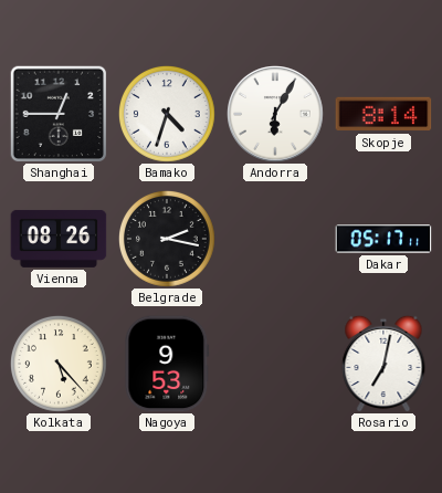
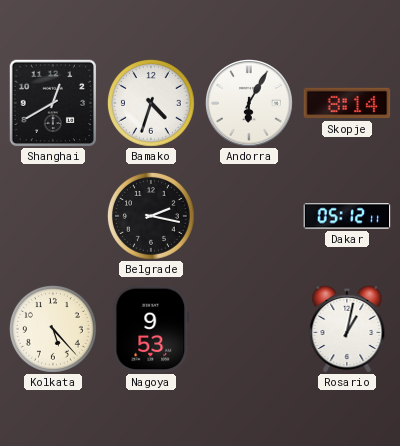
Shanghai: 12:45 -> 12:40 (53, 103)
Vienna: 08:26 -> none (59, 239)
Dakar: 05:17 -> 05:12 (347, 216)
Rosario: 7:02 -> 1:02 (347, 329)
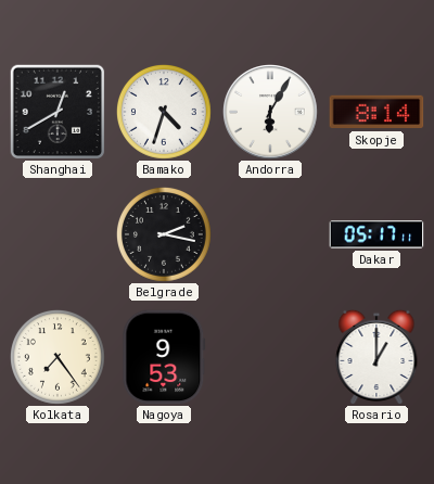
Dakar: 05:12 -> 05:17 (376, 234)
Kolkata: 5:23 -> 7:24 (59, 358)
Rosario: 1:02 -> 1:00 (376, 357)
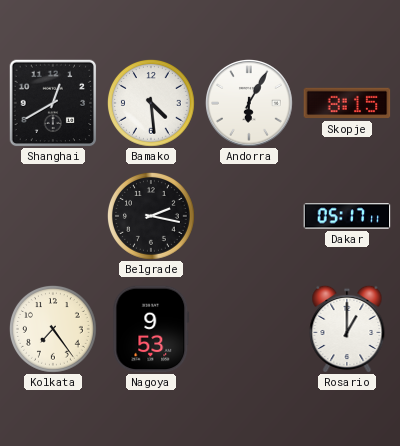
Bamako: 4:33 -> 4:29 (152, 104)
Skopje: 8:14 -> 8:15 (347, 103)
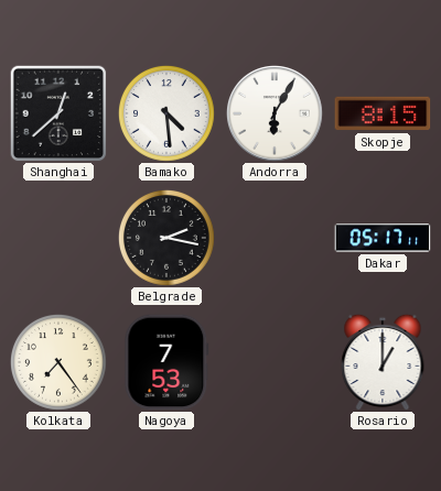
Shanghai: 12:40 -> 12:38 (58, 113)
Nagoya: 9:53 -> 7:53 (166, 362)
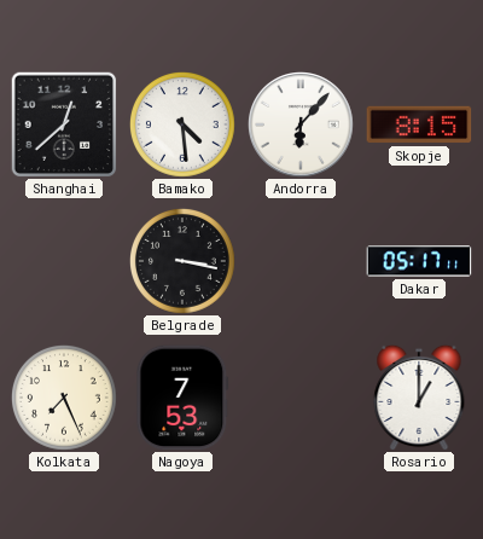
Andorra: 6:05 -> 6:07 (302, 126)
Belgrade: 2:17 -> 3:17 (184, 262)
Kolkata: 7:24 -> 7:26 (65, 399)
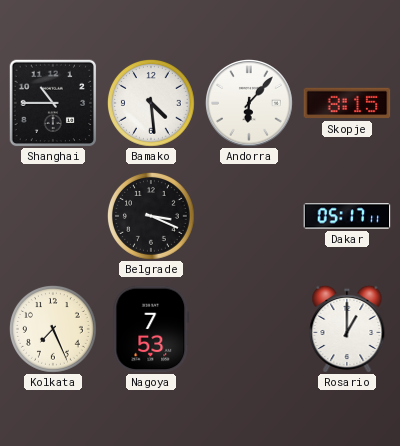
Shanghai: 12:38 -> 10:45 (53, 103)
Belgrade: 3:17 -> 3:19 (152, 217)
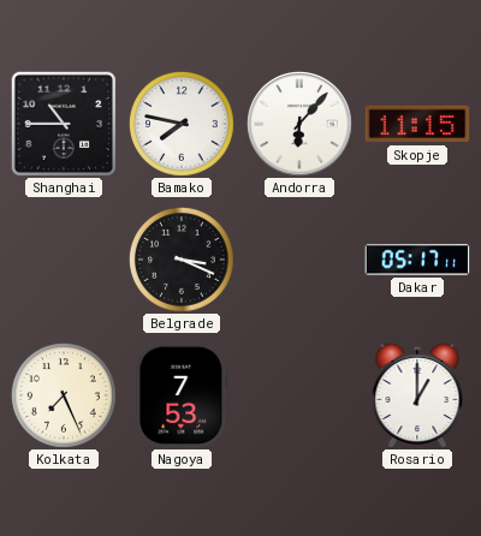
Bamako: 4:29 -> 7:47 (183, 125)
Skopje: 8:15 -> 11:15 (417, 124)
